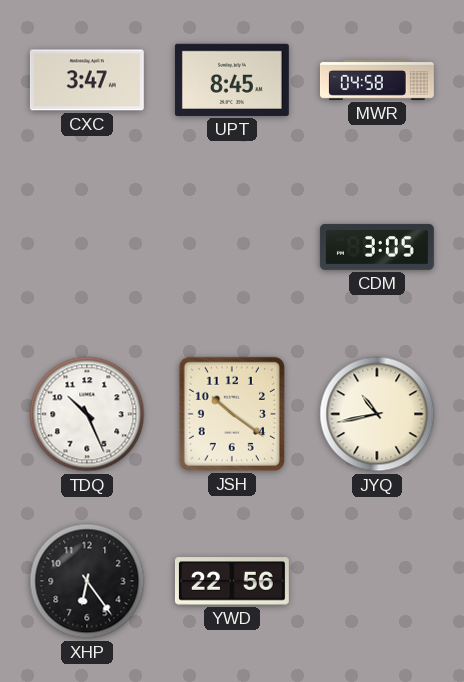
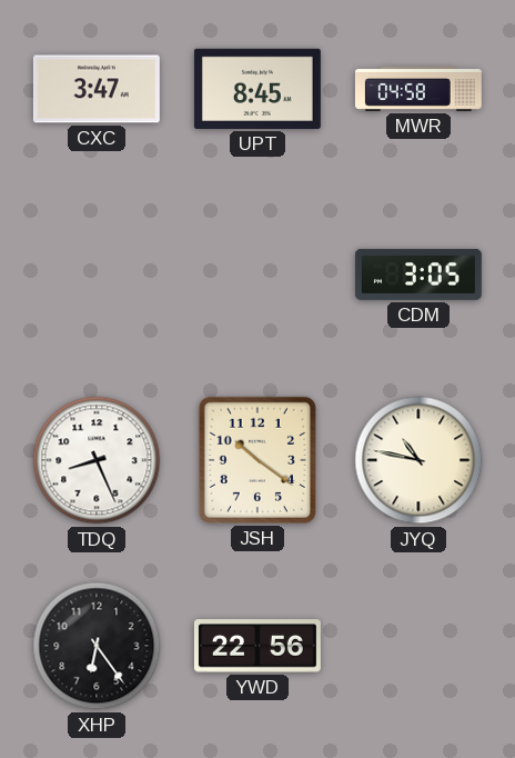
TDQ: 10:26 -> 8:26 (97, 460)
JYQ: 10:43 -> 10:47 (418, 460)
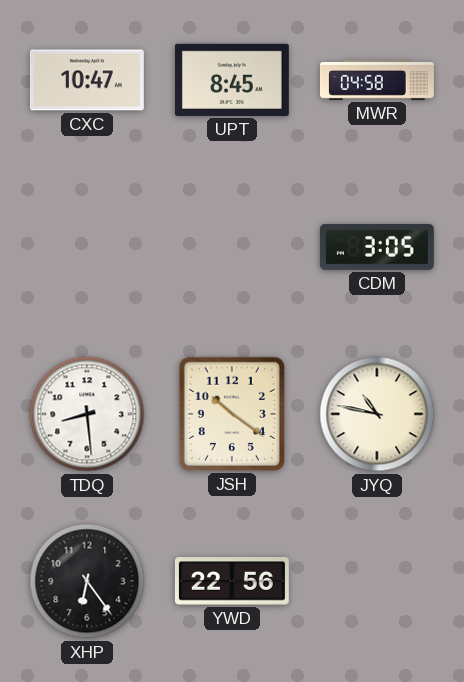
CXC: 3:47 -> 10:47 (87, 80)
TDQ: 8:26 -> 8:29 (87, 414)
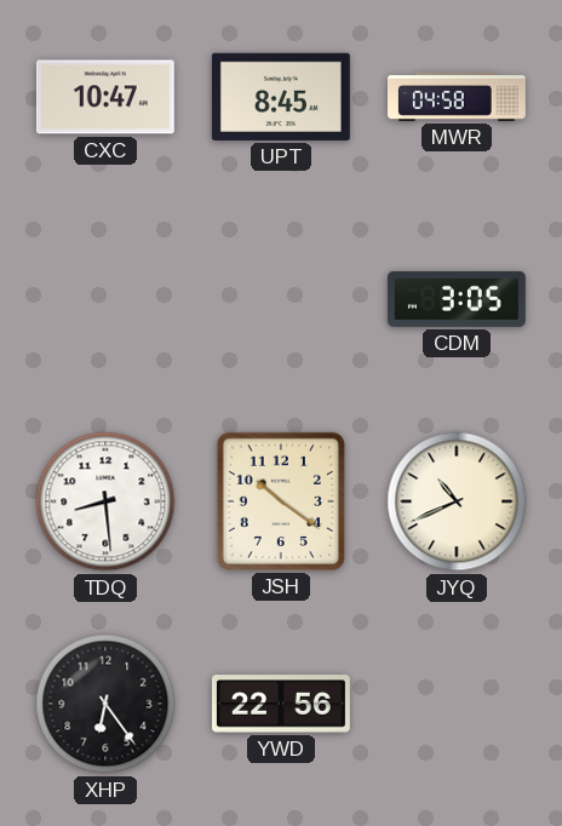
JYQ: 10:47 -> 10:41 (457, 501)
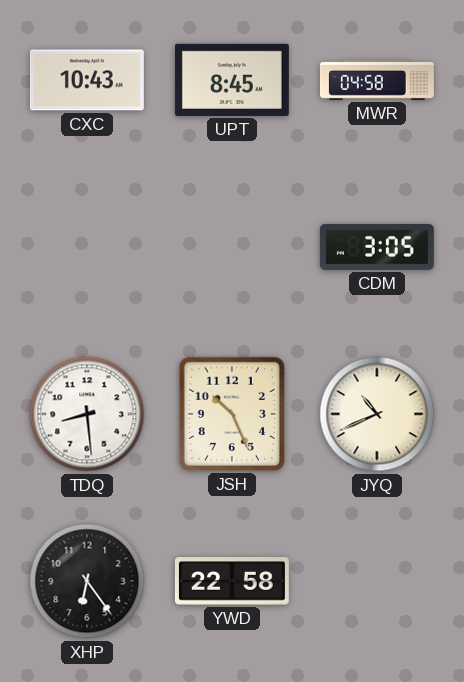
CXC: 10:47 -> 10:43 (87, 80)
JSH: 10:21 -> 10:26 (232, 414)
YWD: 22:56 -> 22:58 (232, 581)
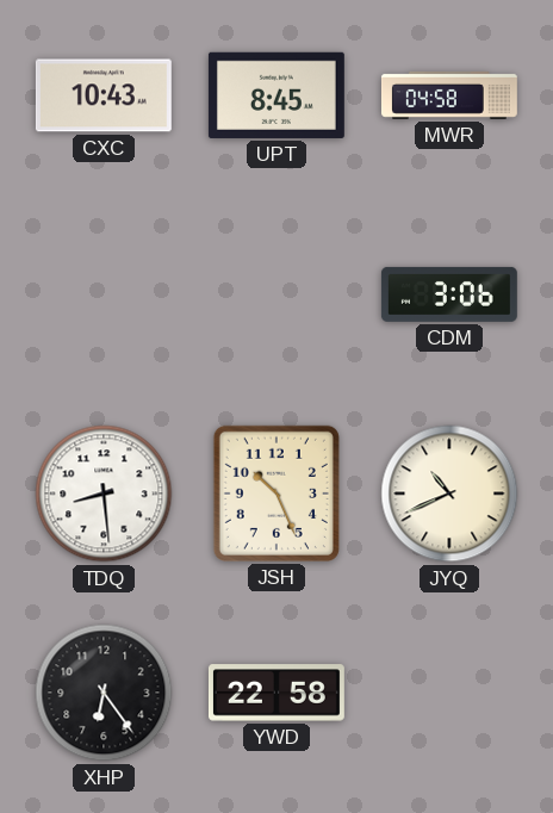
CDM: 3:05 -> 3:06 (449, 294)
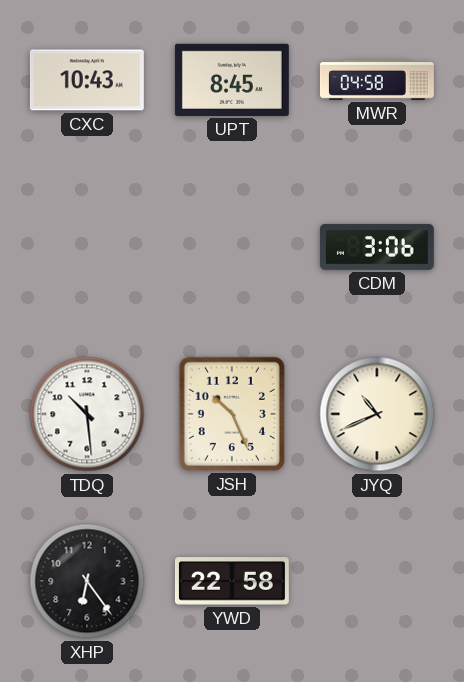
TDQ: 8:29 -> 10:29 (87, 414)
